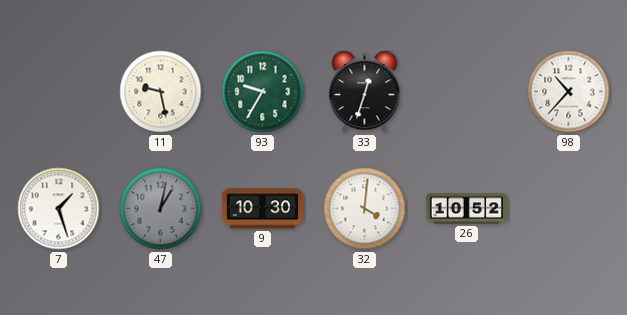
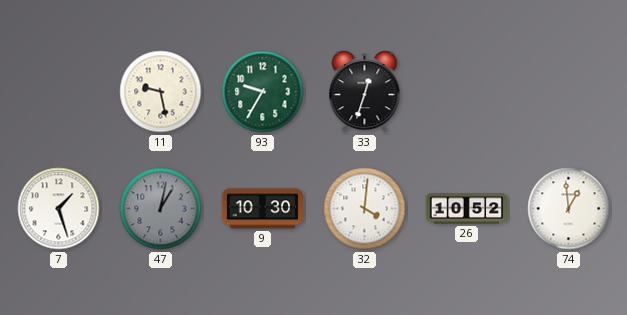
98: 10:37 -> none (569, 92)
74: none -> 12:59 (569, 209)
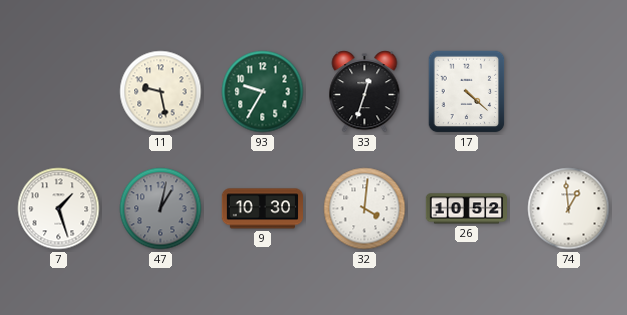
17: none -> 4:22 (467, 92)
